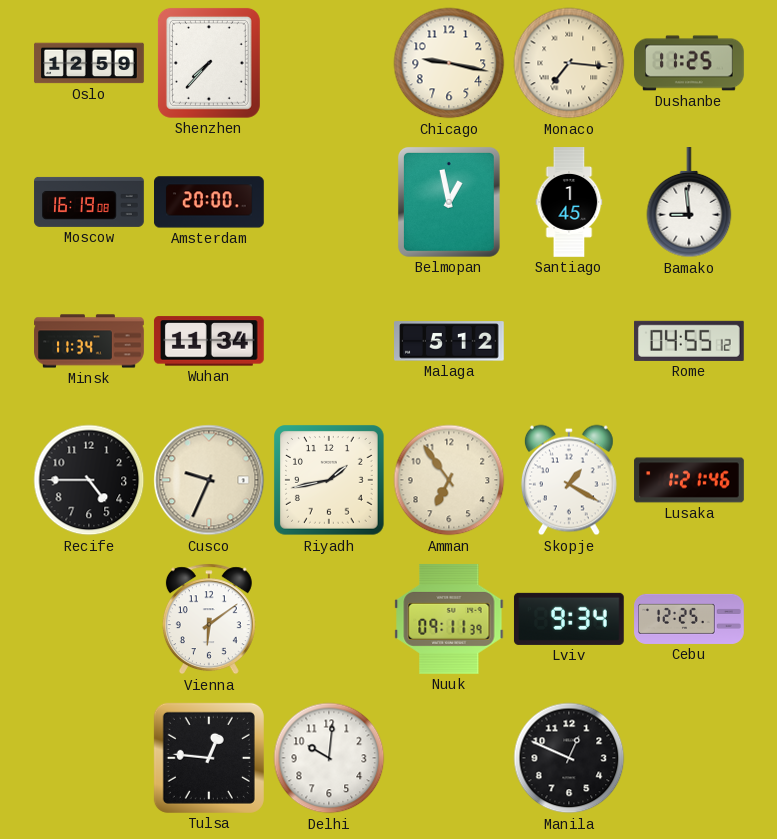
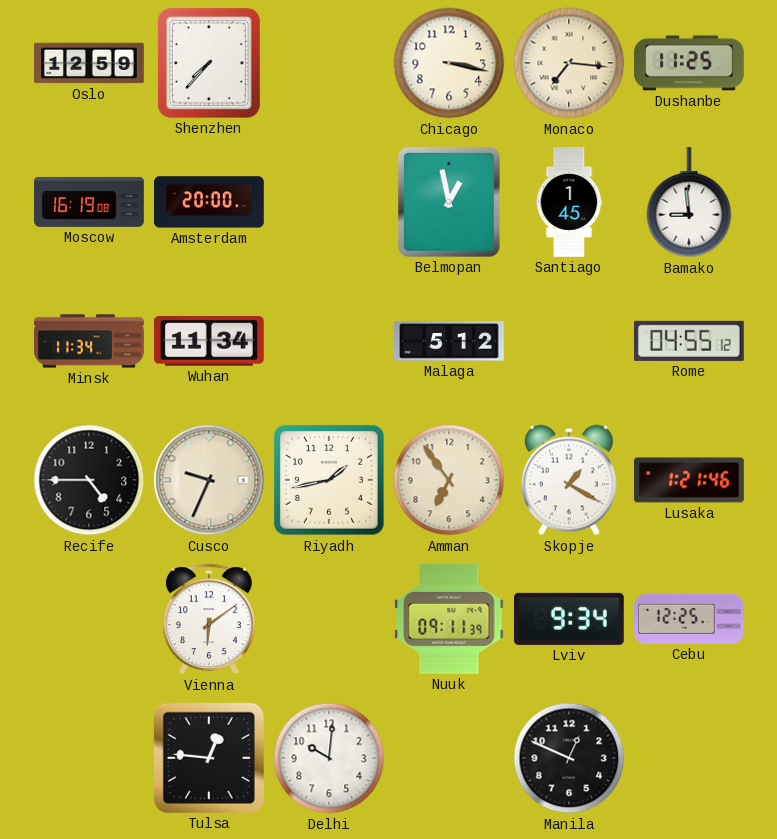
Chicago: 9:17 -> 3:17 (449, 63)
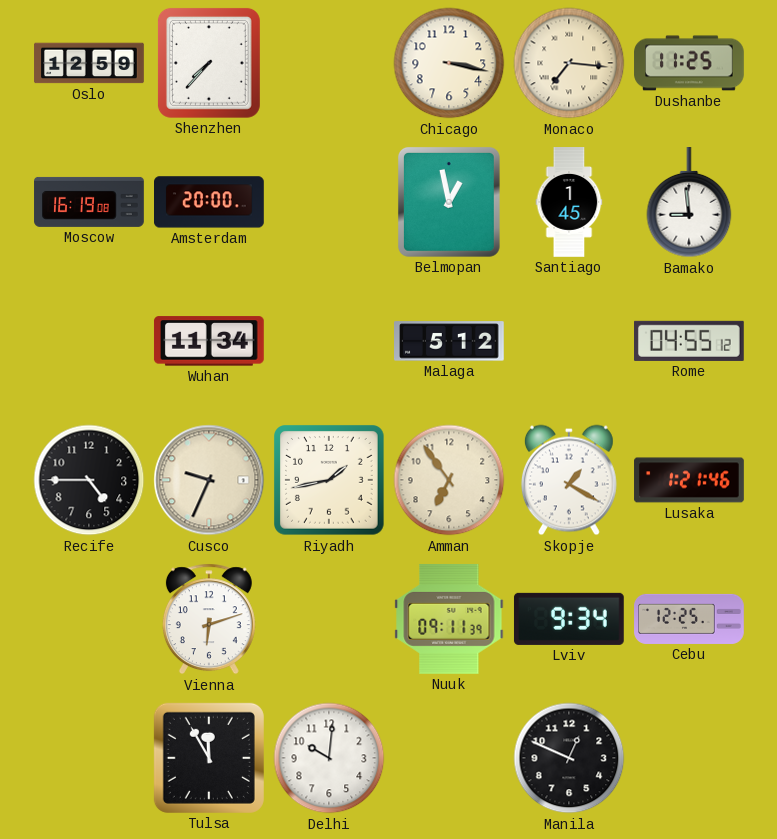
Minsk: 11:34 -> none (89, 341)
Vienna: 6:09 -> 6:12 (209, 619)
Tulsa: 12:46 -> 11:55 (209, 758)
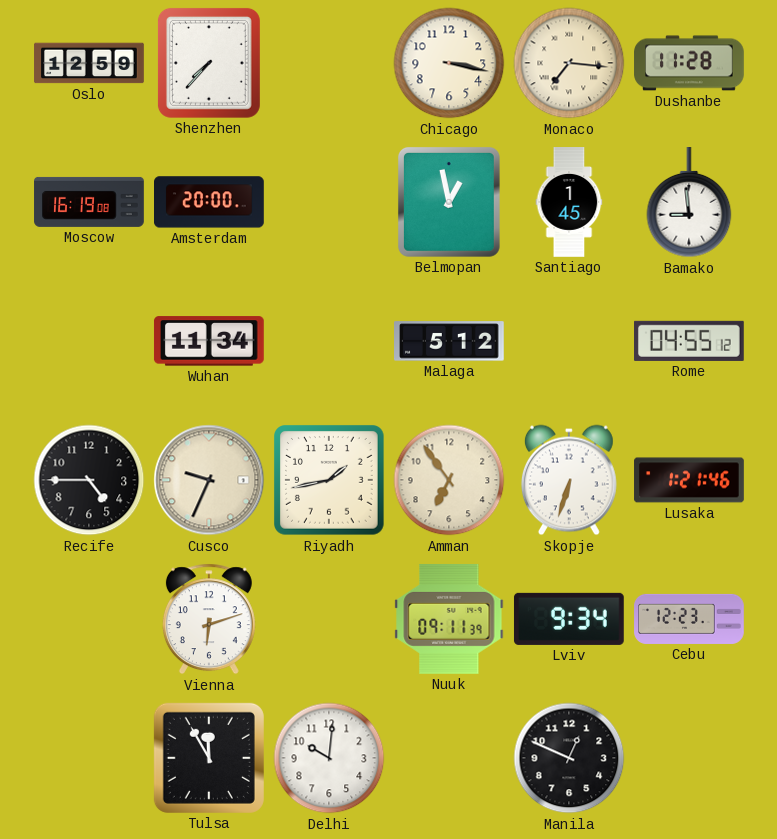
Dushanbe: 11:25 -> 11:28 (689, 63)
Skopje: 1:20 -> 6:33 (569, 480)
Cebu: 12:25 -> 12:23 (689, 619)
